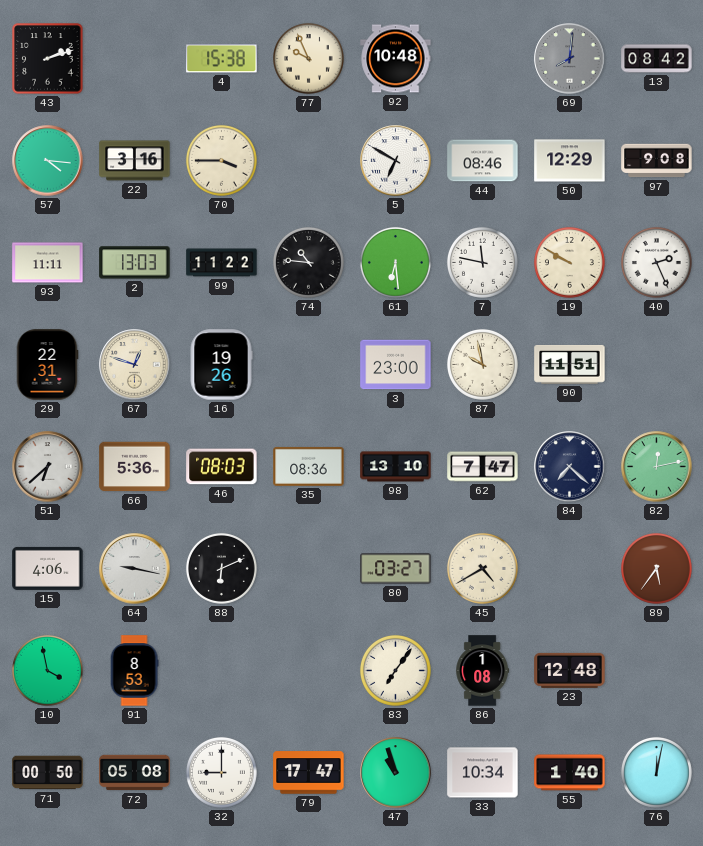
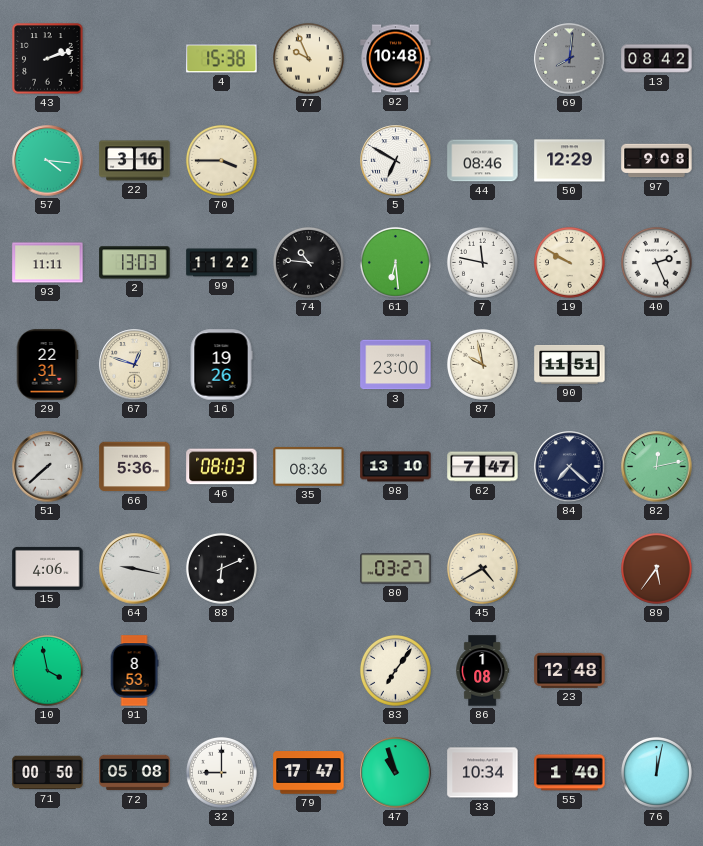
51: 6:38 -> 7:38 (48, 467)
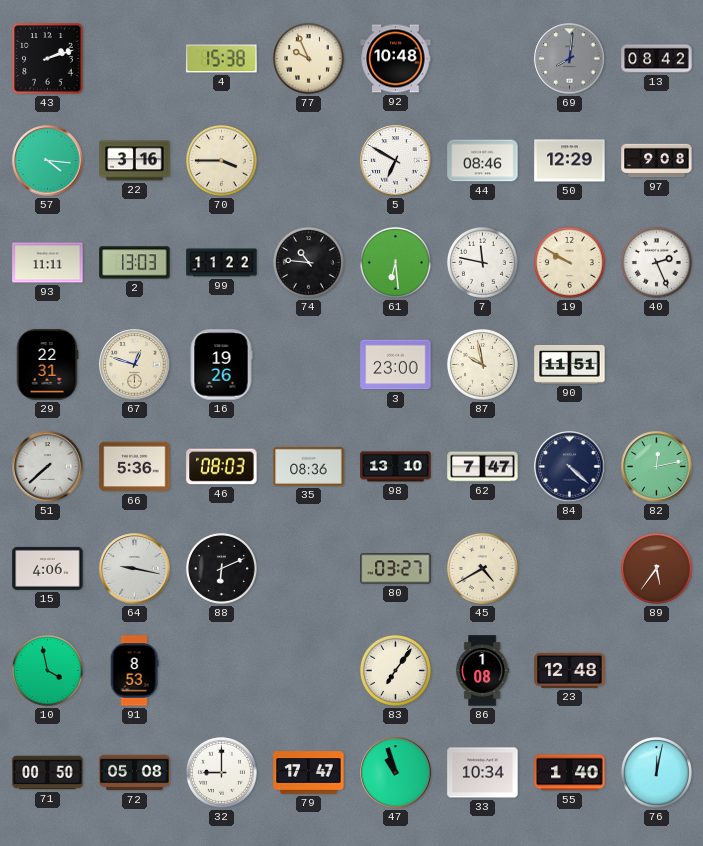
84: 7:22 -> 4:22 (570, 467)
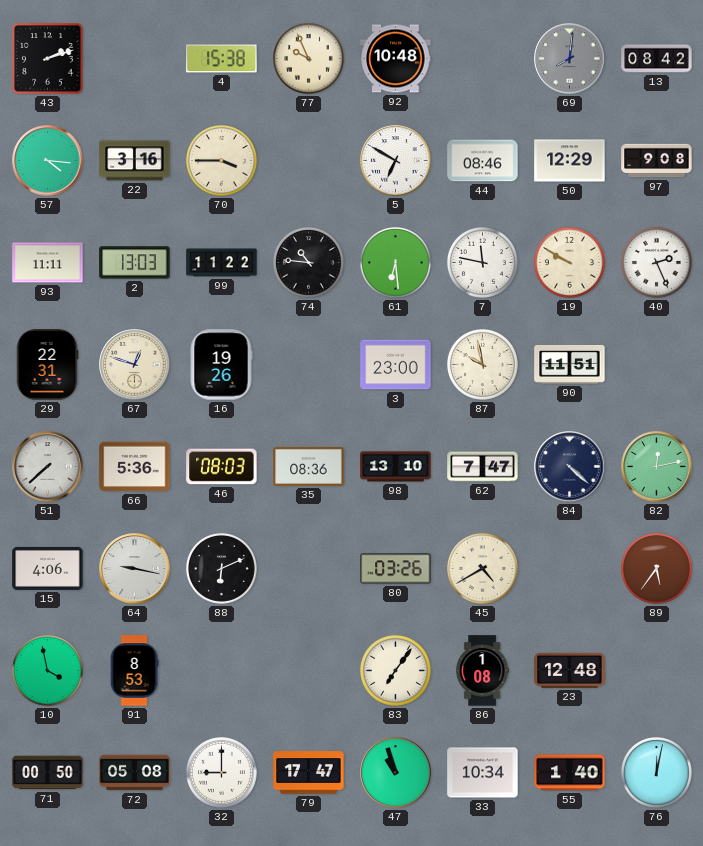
80: 03:27 -> 03:26 (396, 569)
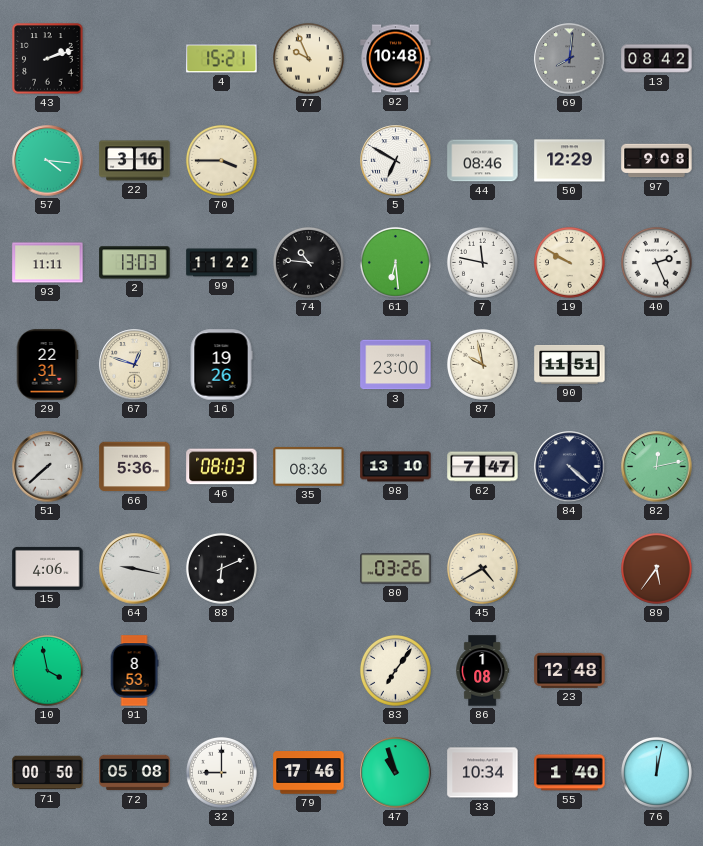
4: 15:38 -> 15:21 (222, 59)
79: 17:47 -> 17:46 (309, 773)
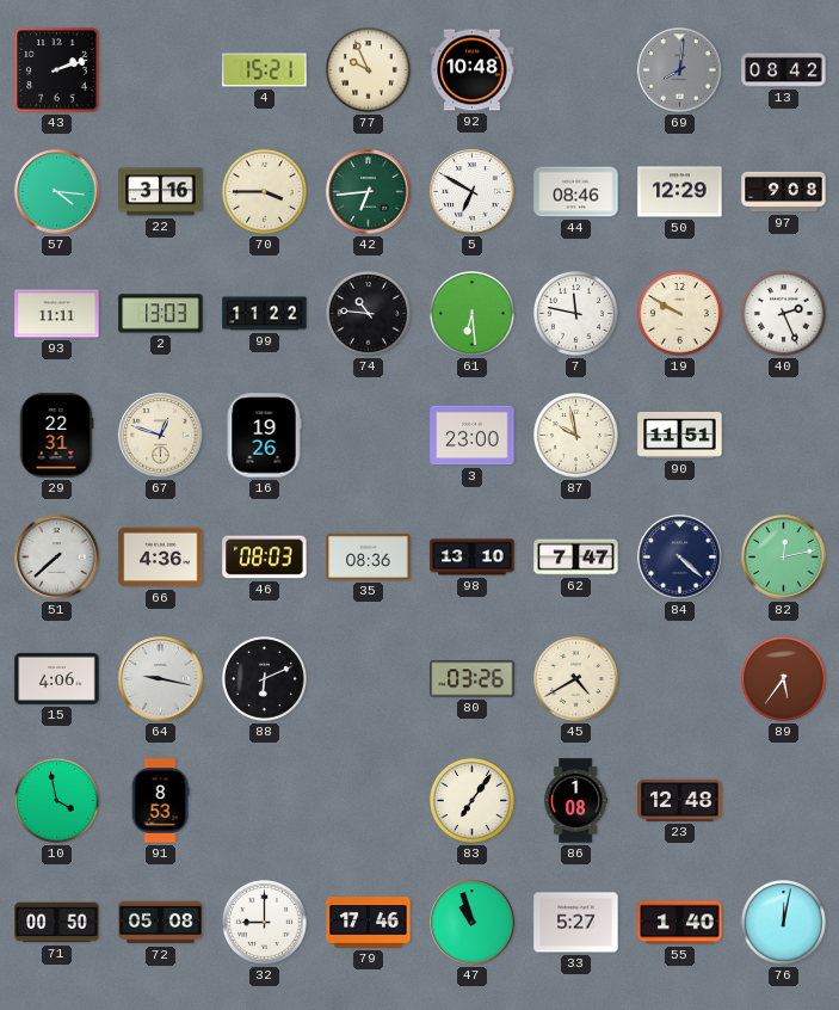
42: none -> 6:44 (369, 192)
66: 5:36 -> 4:36 (161, 558)
33: 10:34 -> 5:27 (576, 923)
